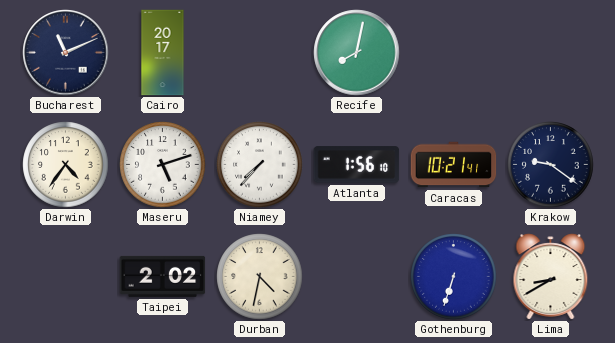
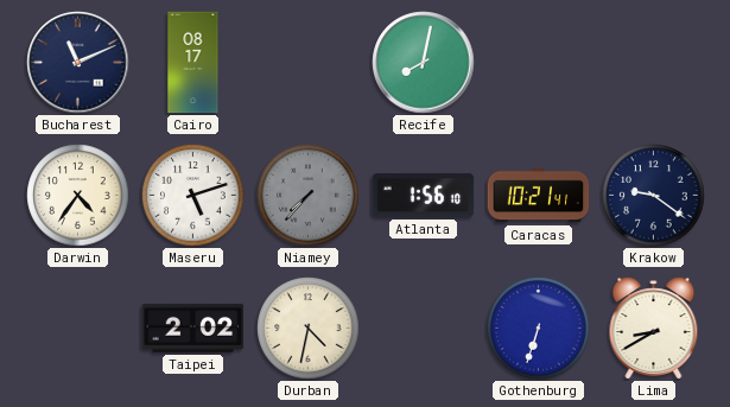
Cairo: 20:17 -> 08:17 (193, 63)
Niamey dial: white -> grey (309, 196)
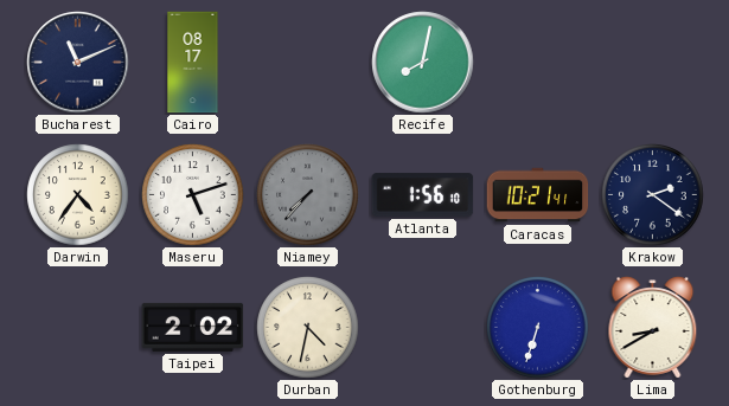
Krakow: 9:21 -> 2:21 (653, 195)
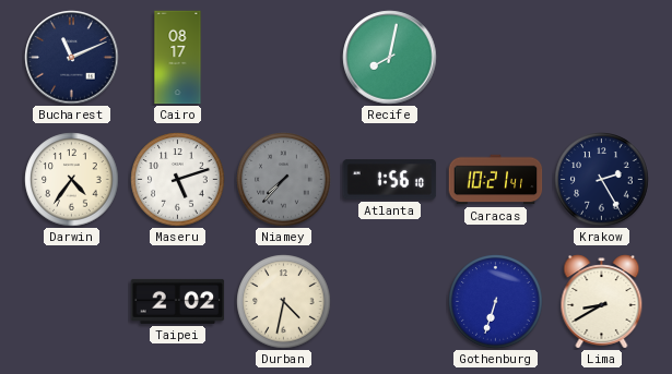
Krakow: 2:21 -> 2:25 (602, 180)
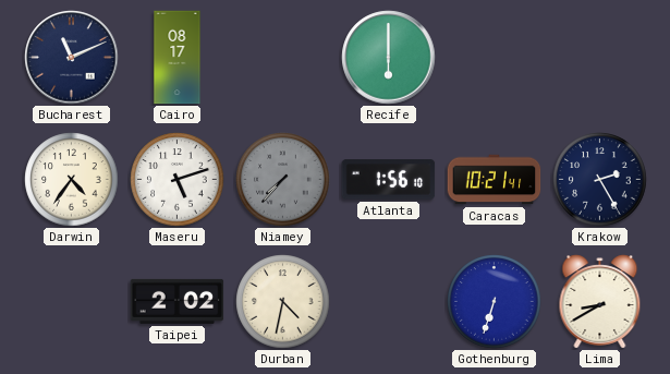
Recife: 8:02 -> 6:00 (389, 58)
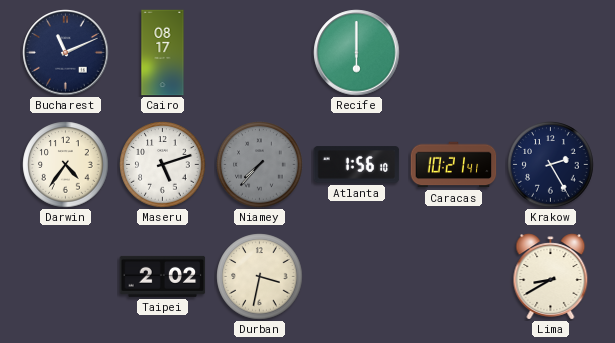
Durban: 4:32 -> 3:32 (260, 277)
Gothenburg: 6:33 -> none (495, 302)
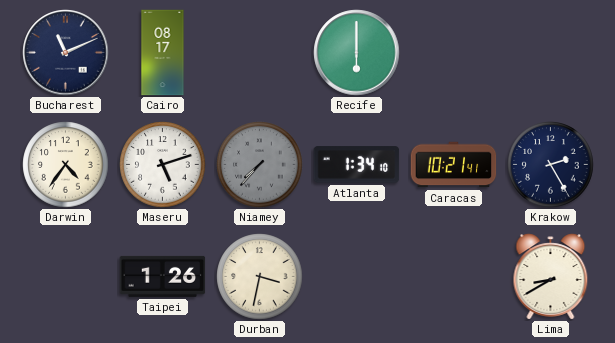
Atlanta: 1:56 -> 1:34 (357, 165)
Taipei: 2:02 -> 1:26 (163, 276)
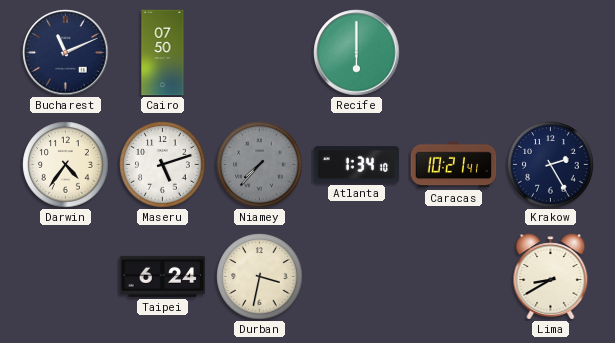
Cairo: 08:17 -> 07:50 (163, 53)
Taipei: 1:26 -> 6:24 (163, 276)
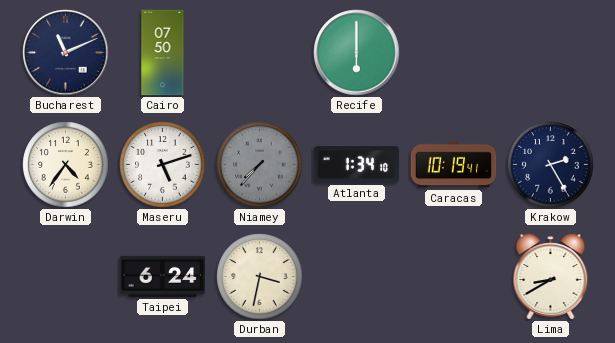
Caracas: 10:21 -> 10:19 (454, 165)
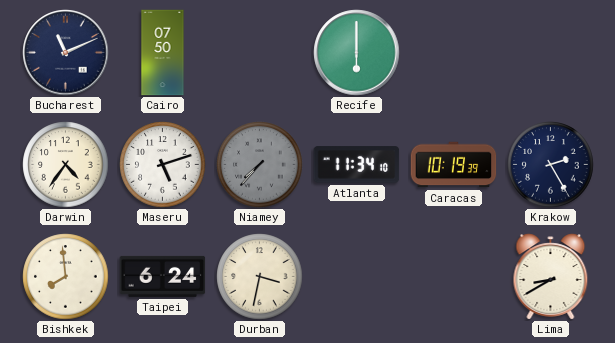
Atlanta: 1:34 -> 11:34 (357, 165)
Caracas: 10:19:41 -> 10:19:39 (454, 165)
Bishkek: none -> 7:59 (66, 277)
